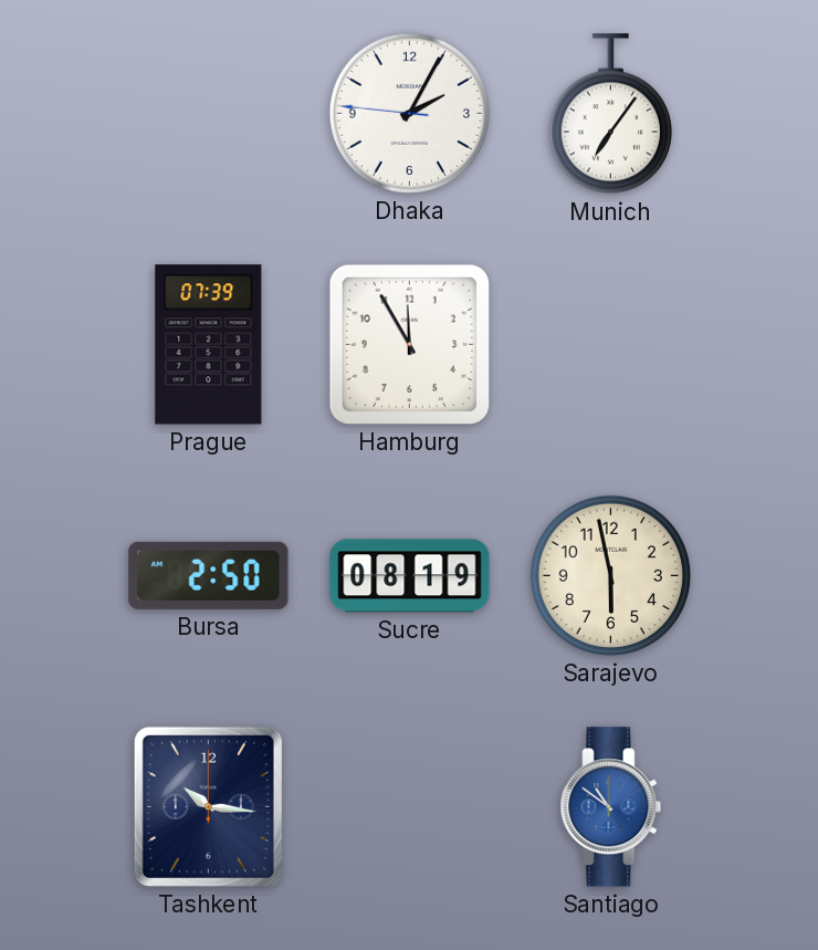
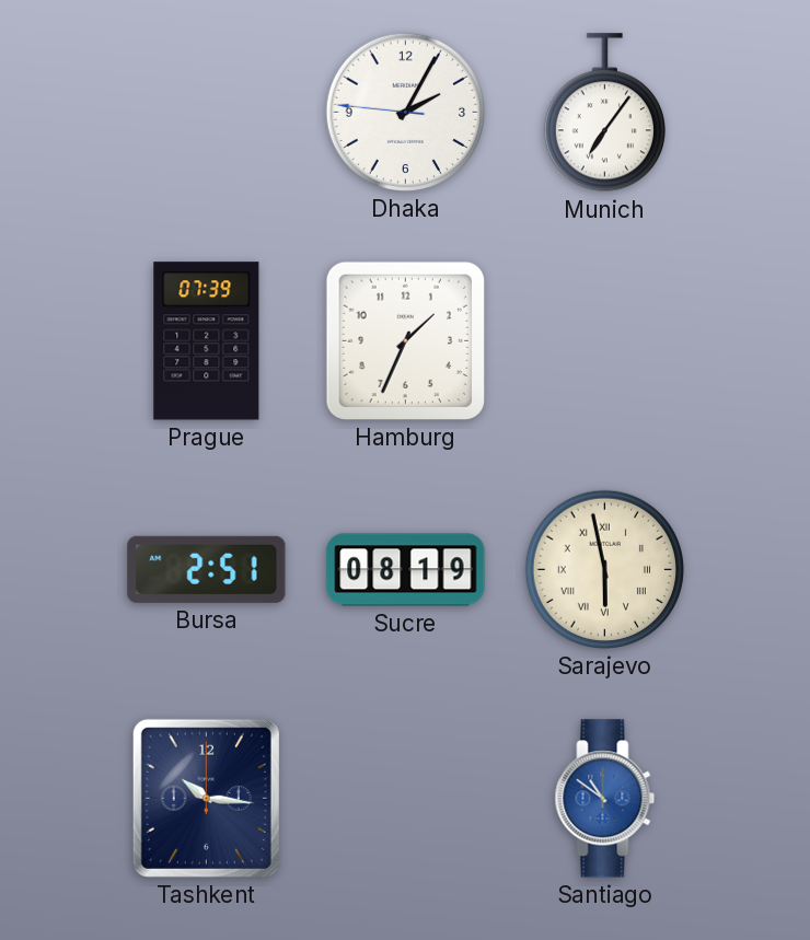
Hamburg: 11:55 -> 1:34 (405, 340)
Bursa: 2:50 -> 2:51 (207, 569)
Sarajevo numerals: Arabic -> Roman (604, 569)
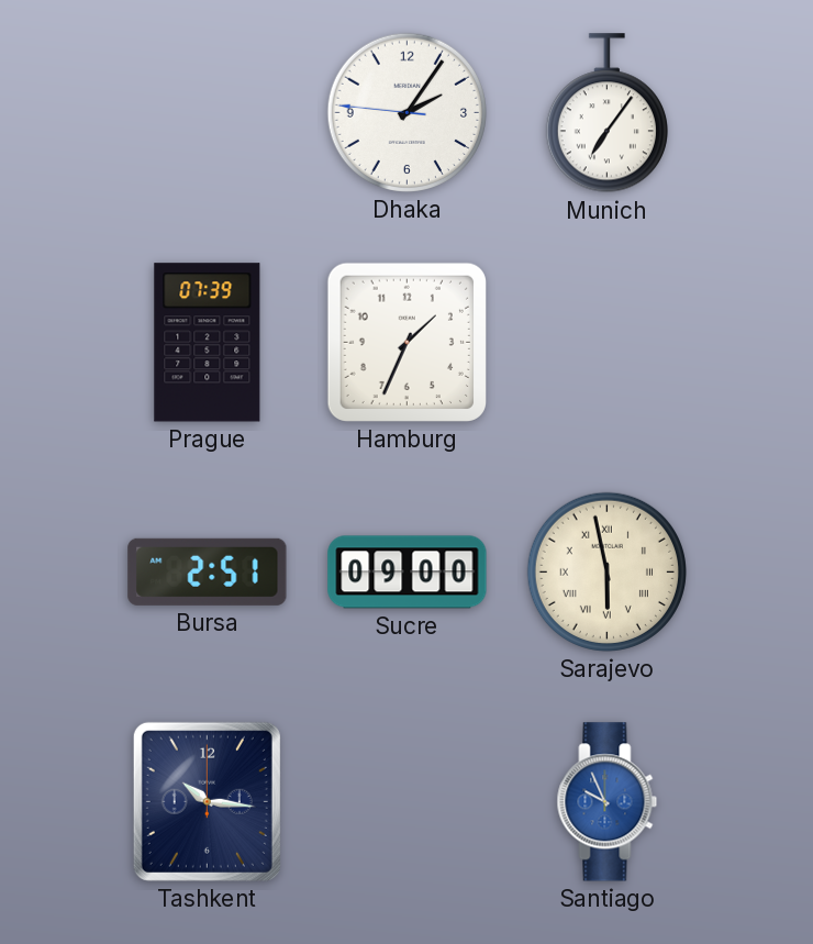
Dhaka: 2:04 -> 2:05 (406, 112)
Sucre: 08:19 -> 09:00 (408, 573)
Santiago: 10:51 -> 9:56 (608, 802)
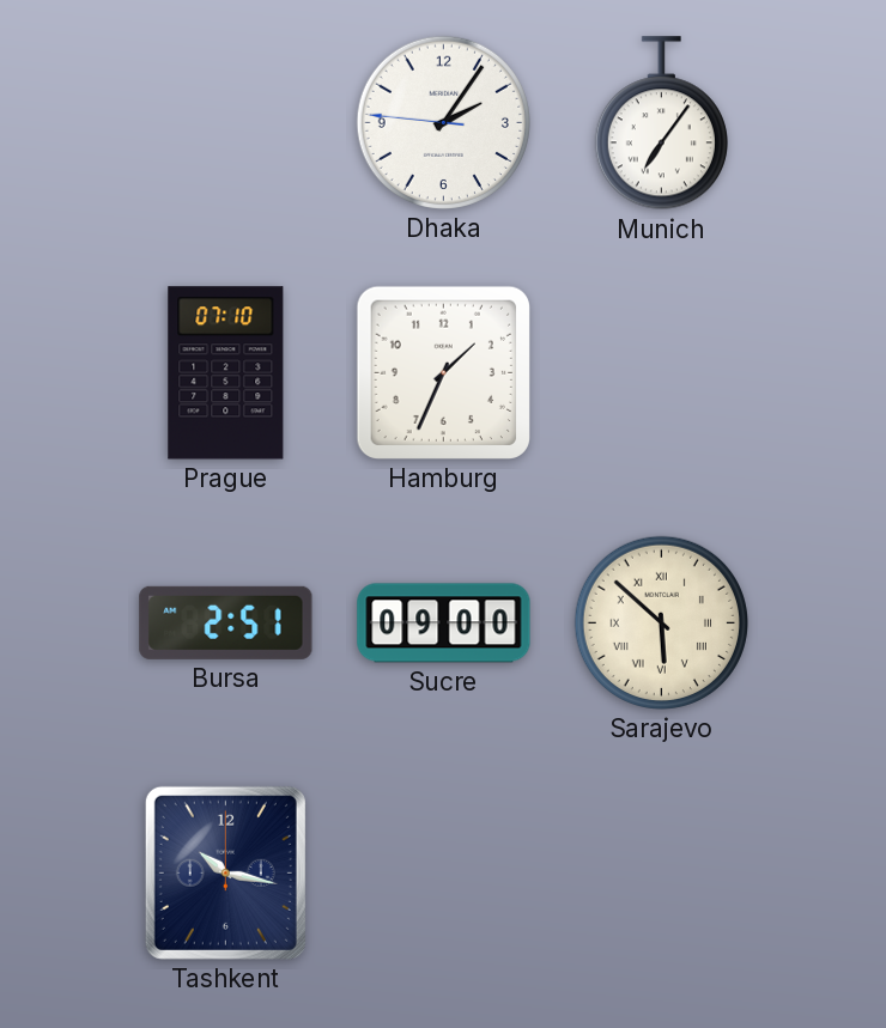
Prague: 07:39 -> 07:10 (226, 373)
Sarajevo: 5:58 -> 5:52 (661, 622)
Tashkent: 10:16 -> 10:17 (225, 872)
Santiago: 9:56 -> none (608, 802)
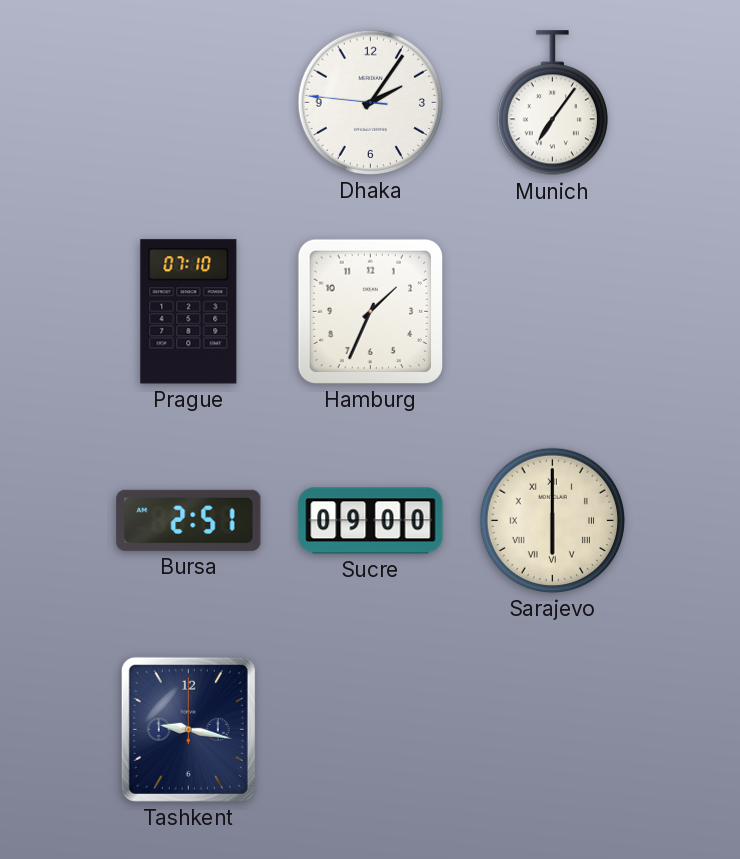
Sarajevo: 5:52 -> 6:00 (552, 520)
Tashkent: 10:17 -> 9:17 (188, 729)
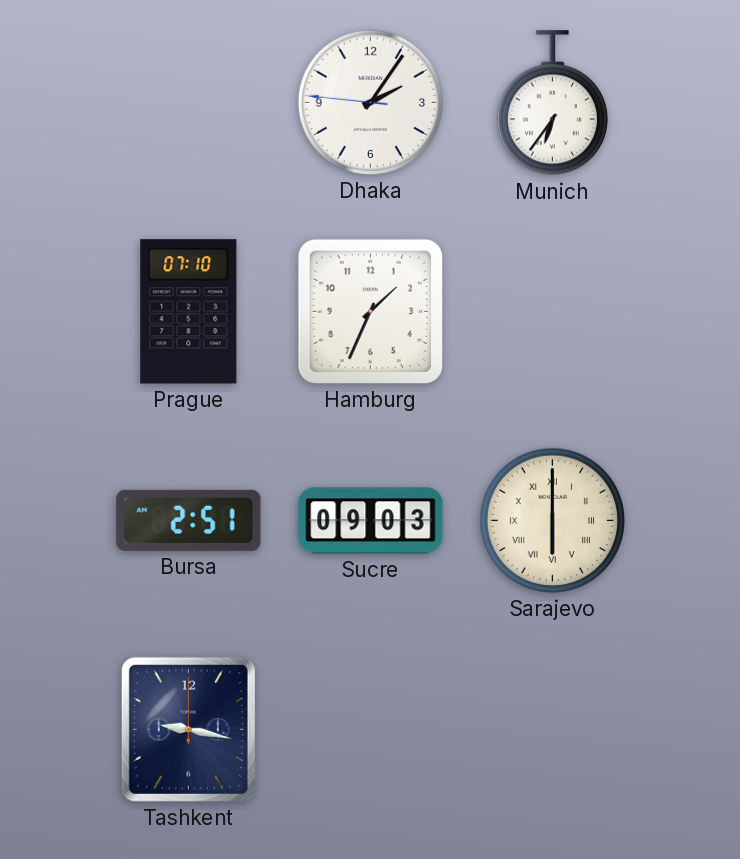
Munich: 7:06 -> 6:36 (552, 103)
Sucre: 09:00 -> 09:03 (371, 521)
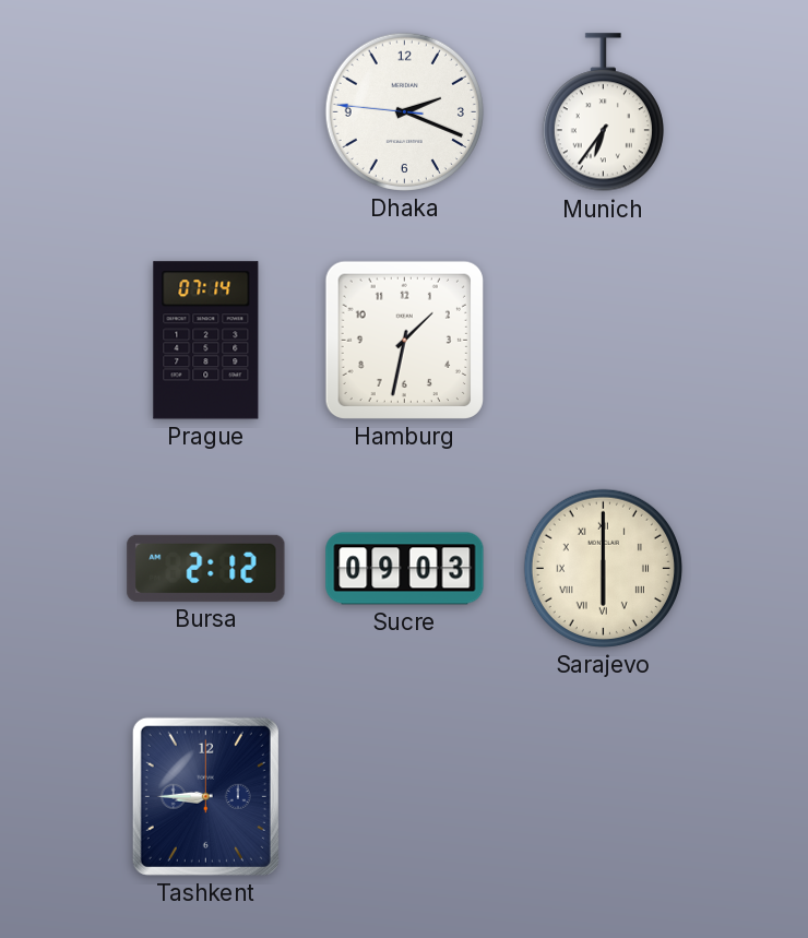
Dhaka: 2:05 -> 2:18 (404, 111)
Prague: 07:10 -> 07:14 (206, 341)
Hamburg: 1:34 -> 1:32 (404, 340)
Bursa: 2:51 -> 2:12 (206, 568)
Tashkent: 9:17 -> 8:45 (205, 796)
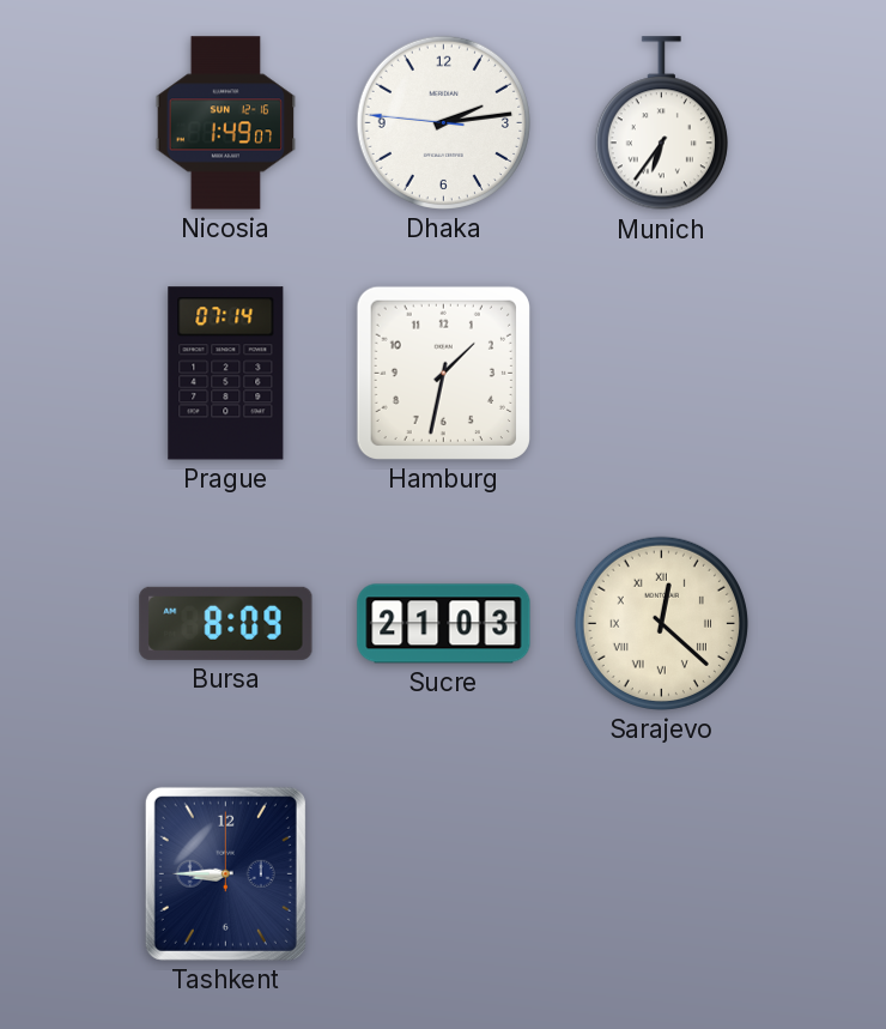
Nicosia: none -> 1:49 (226, 123)
Dhaka: 2:18 -> 2:13 (443, 122)
Bursa: 2:12 -> 8:09 (226, 623)
Sucre: 09:03 -> 21:03 (444, 624)
Sarajevo: 6:00 -> 12:22 (661, 623)
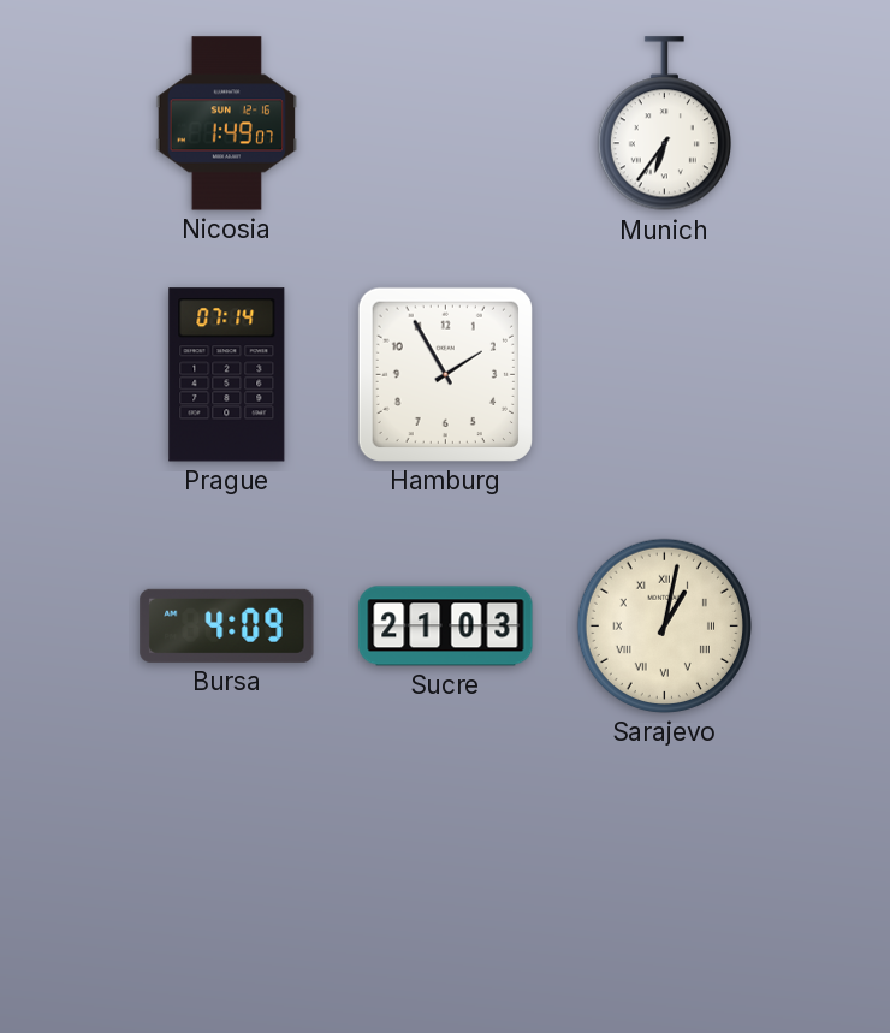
Dhaka: 2:13 -> none (443, 122)
Hamburg: 1:32 -> 1:55 (445, 374)
Bursa: 8:09 -> 4:09 (227, 625)
Sarajevo: 12:22 -> 1:02 (664, 625)
Tashkent: 8:45 -> none (225, 873)
